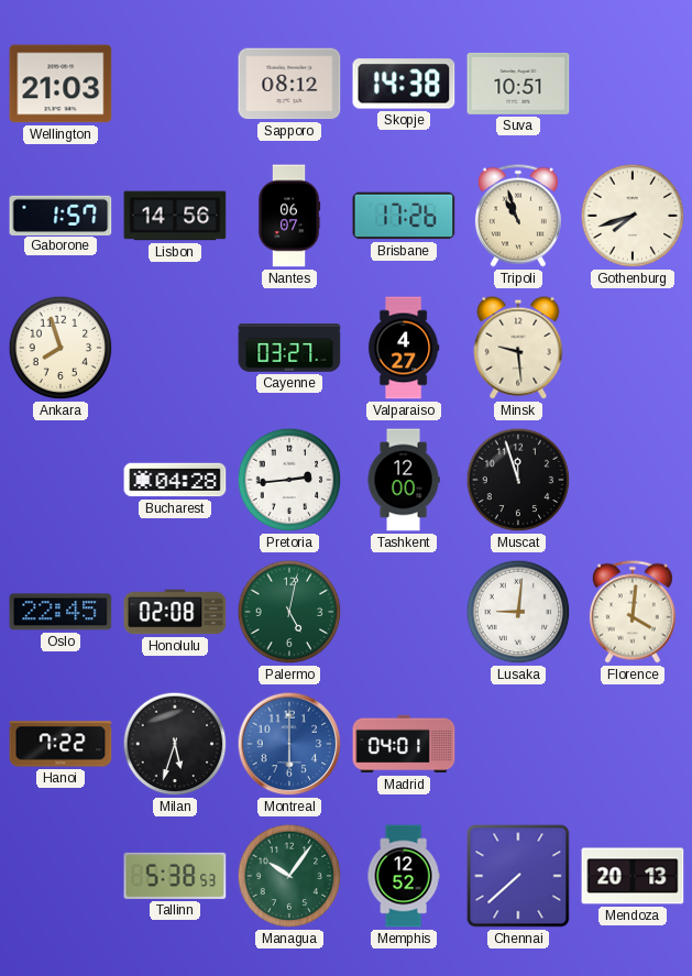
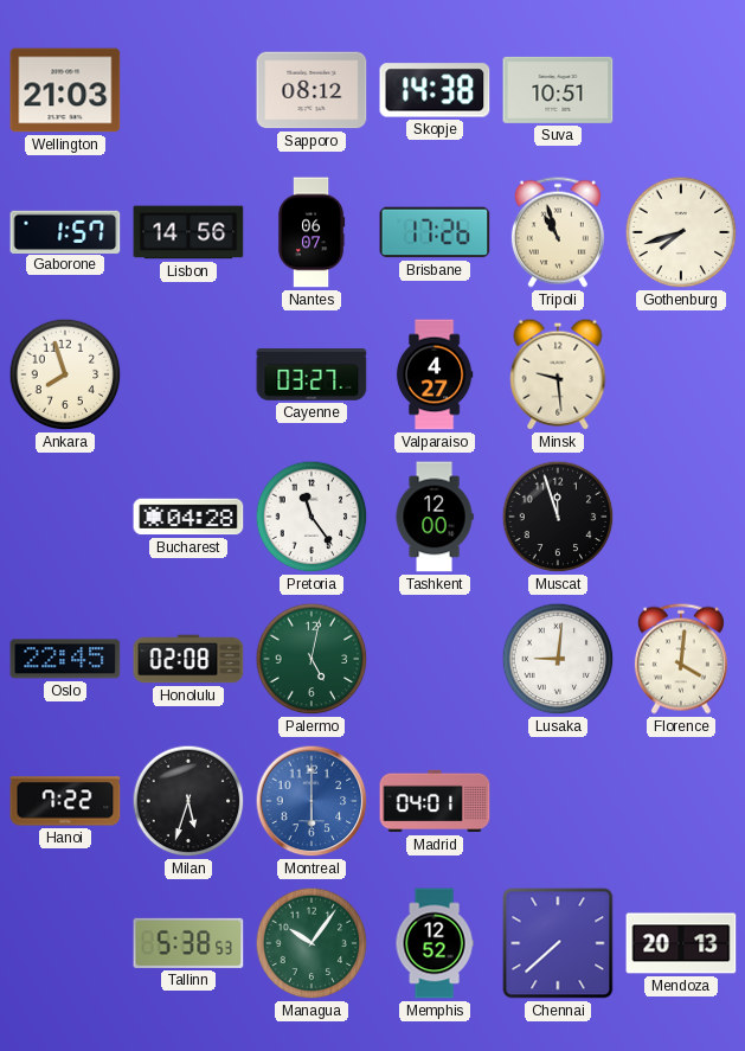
Pretoria: 2:44 -> 11:24 (312, 517)
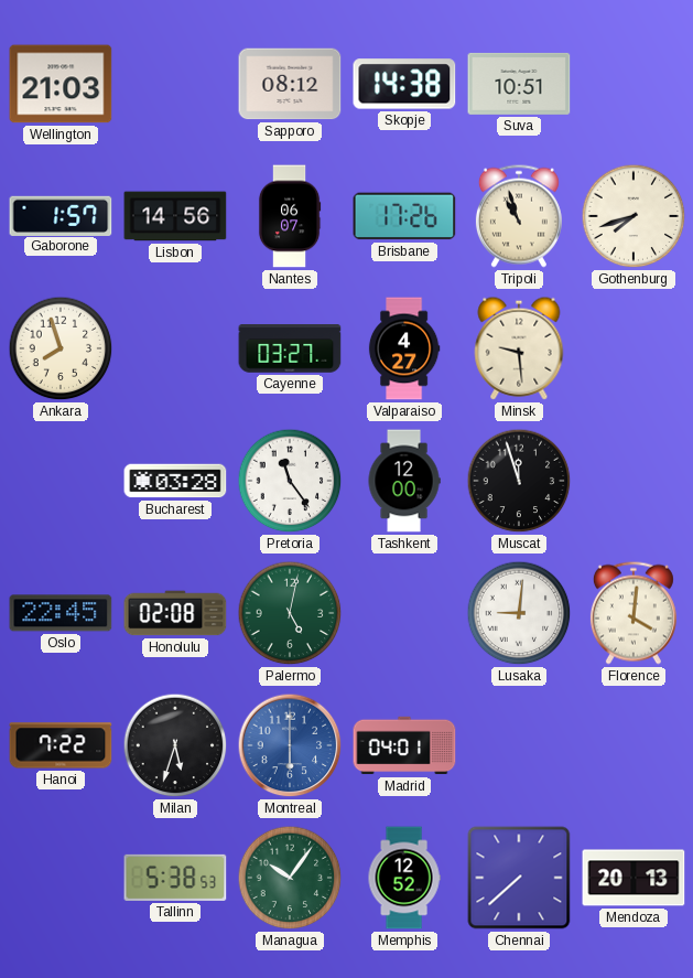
Bucharest: 04:28 -> 03:28 (175, 481)
